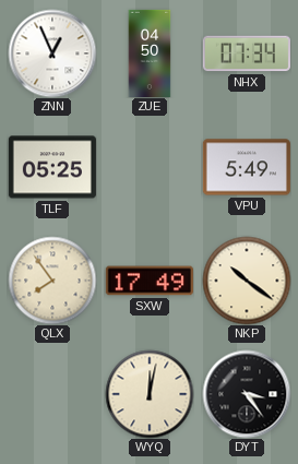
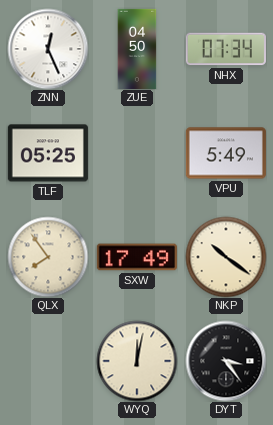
ZNN: 12:56 -> 12:26 (48, 49)
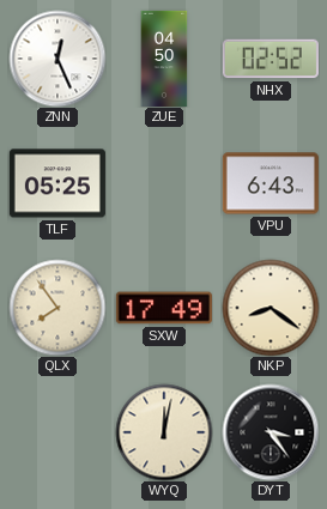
NHX: 07:34 -> 02:52 (271, 59)
VPU: 5:49 -> 6:43 (271, 183)
NKP: 10:21 -> 8:21 (271, 308)
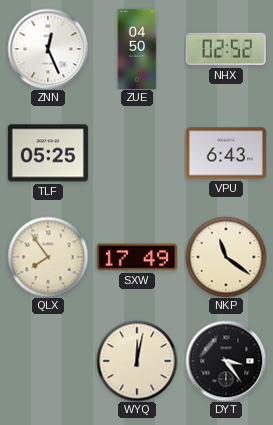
NKP: 8:21 -> 11:21 (226, 257)
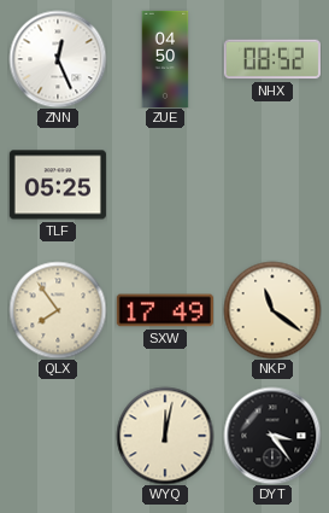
NHX: 02:52 -> 08:52 (272, 59)
VPU: 6:43 -> none (226, 153)
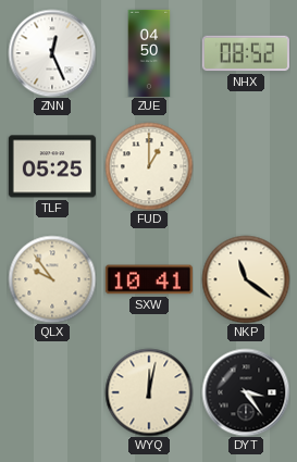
FUD: none -> 1:00 (149, 166)
QLX: 7:54 -> 9:54 (52, 279)
SXW: 17:49 -> 10:41 (149, 279)
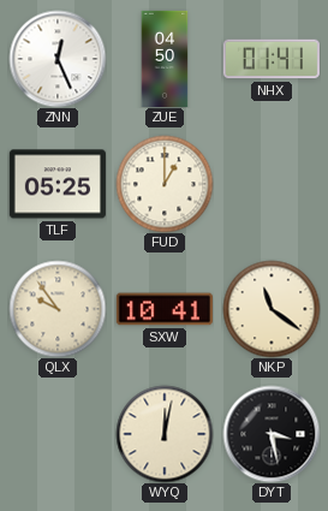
NHX: 08:52 -> 01:41 (272, 59)
DYT: 3:24 -> 3:28 (272, 434)
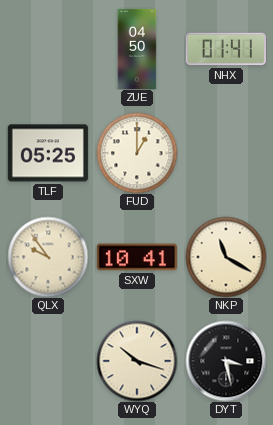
ZNN: 12:26 -> none (58, 59)
NKP: 11:21 -> 11:20 (226, 257)
WYQ: 12:02 -> 10:18 (137, 361)
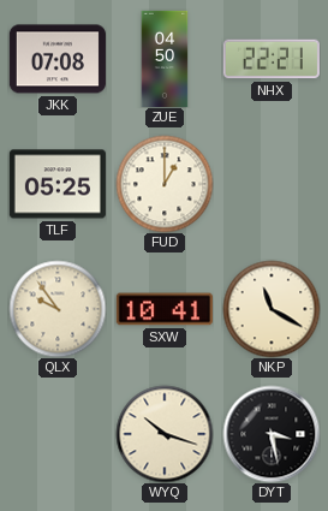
JKK: none -> 07:08 (58, 59)
NHX: 01:41 -> 22:21 (272, 59)
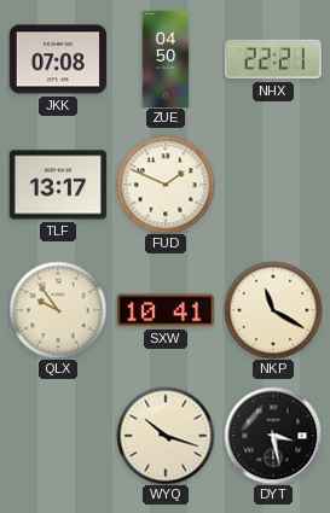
TLF: 05:25 -> 13:17 (58, 185)
FUD: 1:00 -> 1:49 (166, 185)
